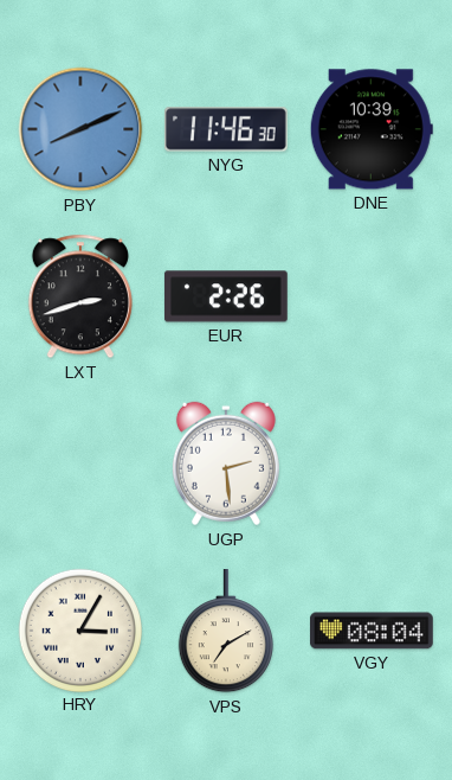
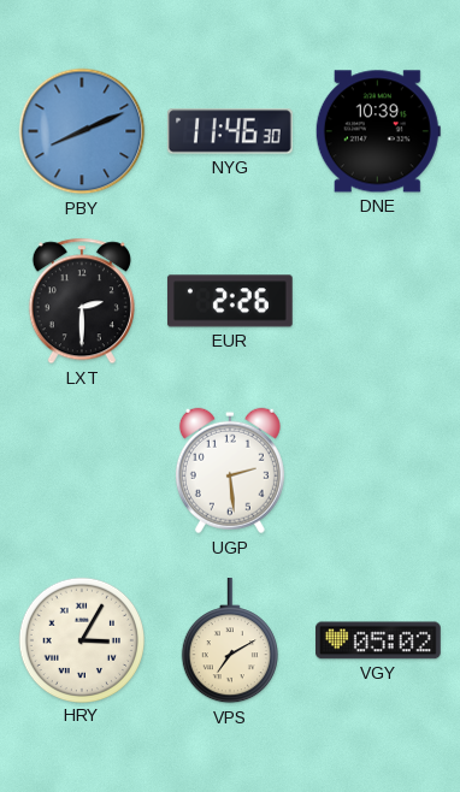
LXT: 2:42 -> 2:30 (82, 301)
VGY: 08:04 -> 05:02 (379, 640)
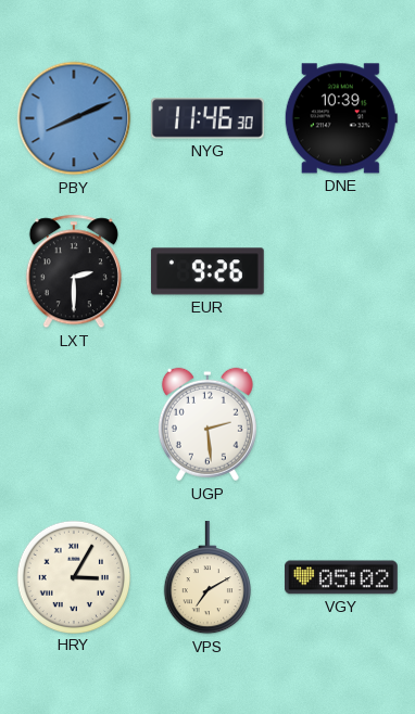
EUR: 2:26 -> 9:26 (207, 271)
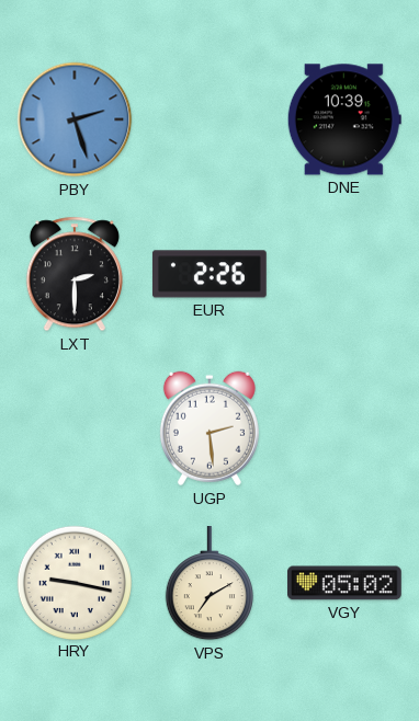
PBY: 8:11 -> 2:27 (75, 119)
NYG: 11:46 -> none (207, 118)
EUR: 9:26 -> 2:26 (209, 274)
HRY: 3:05 -> 9:17 (73, 582)
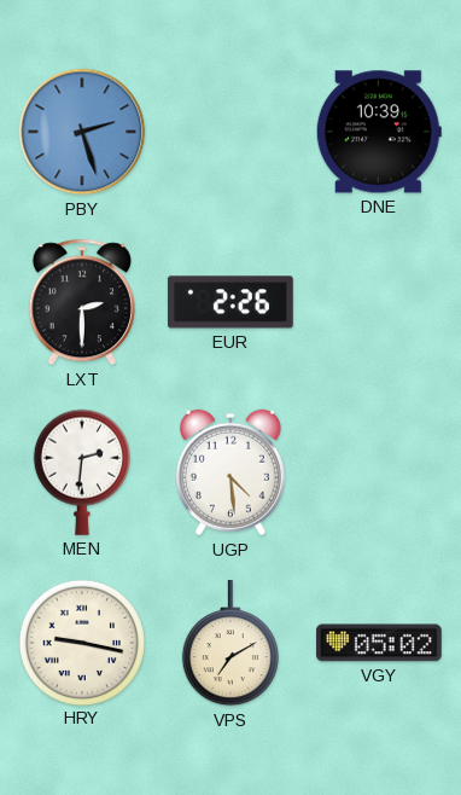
MEN: none -> 2:31 (82, 472)
UGP: 2:29 -> 4:29 (230, 472)
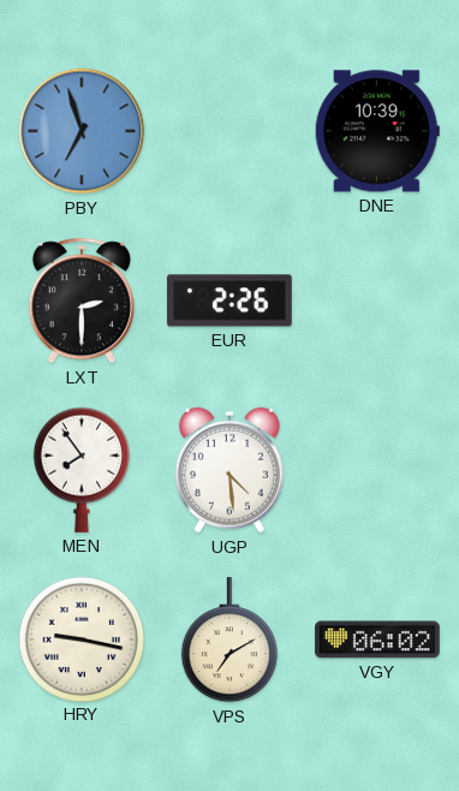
PBY: 2:27 -> 6:57 (82, 131)
MEN: 2:31 -> 7:54 (82, 470)
VGY: 05:02 -> 06:02 (378, 640)
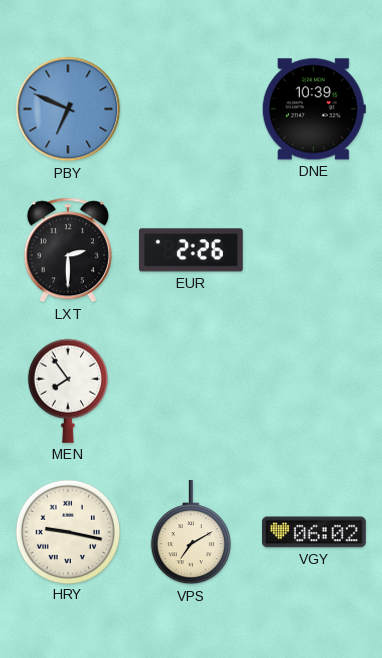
PBY: 6:57 -> 6:49 (68, 109)
UGP: 4:29 -> none (229, 470)
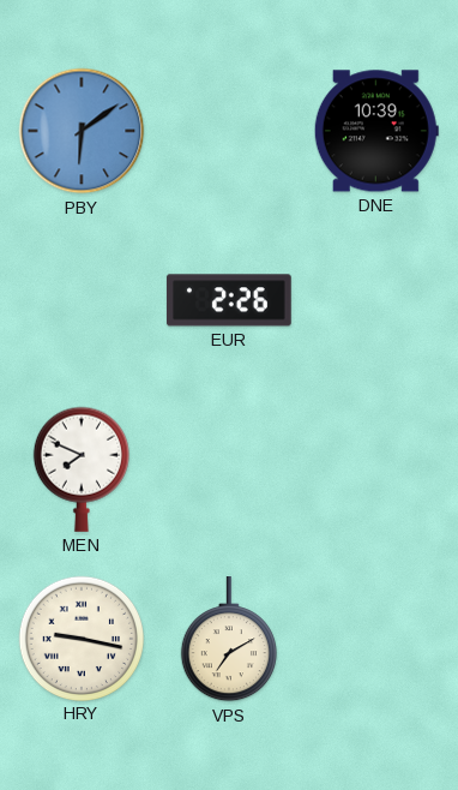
PBY: 6:49 -> 6:09 (82, 131)
LXT: 2:30 -> none (68, 250)
MEN: 7:54 -> 7:49 (82, 469)
VGY: 06:02 -> none (315, 532)
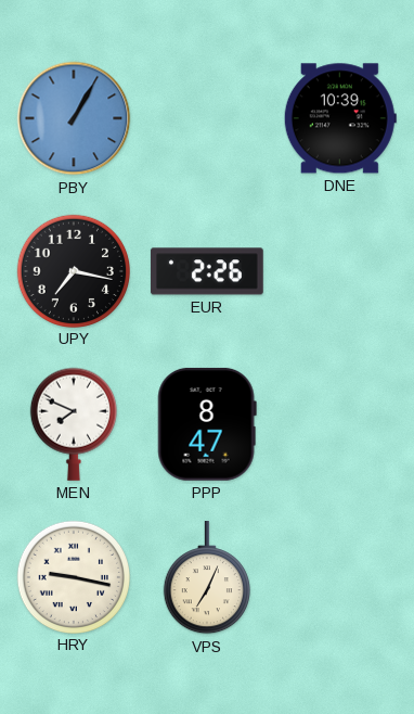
PBY: 6:09 -> 1:05 (74, 118)
UPY: none -> 7:17 (73, 270)
PPP: none -> 8:47 (207, 424)
VPS: 7:10 -> 7:04 (207, 578)
